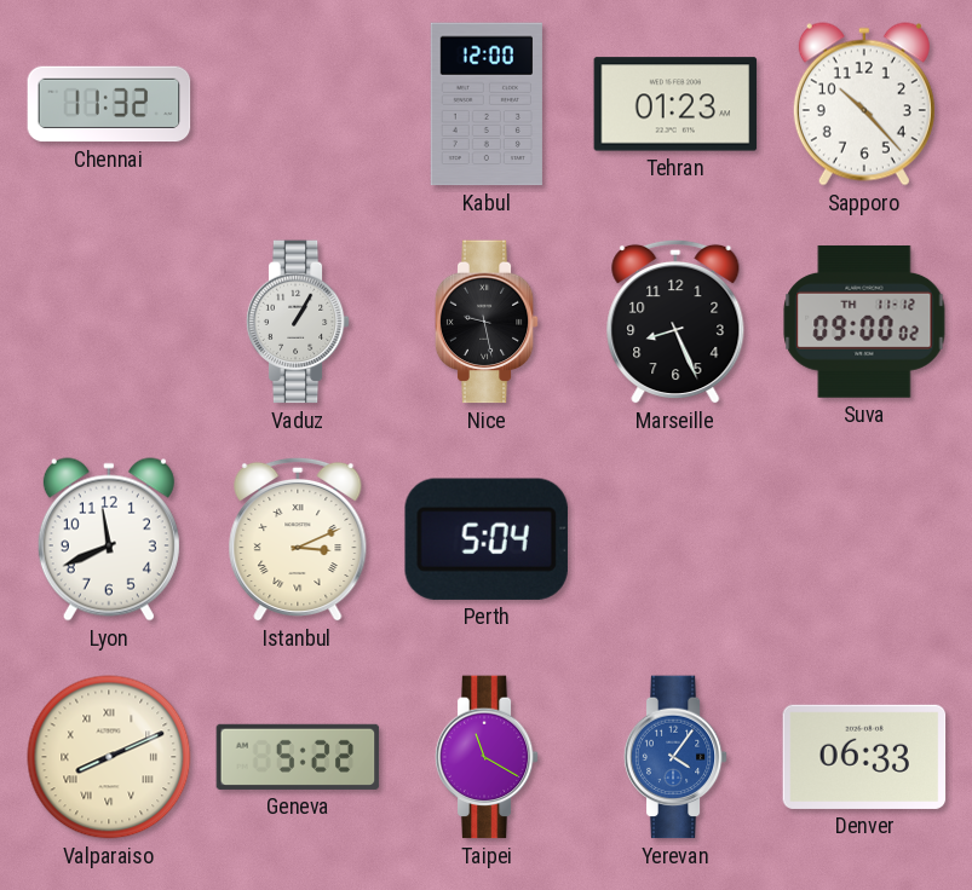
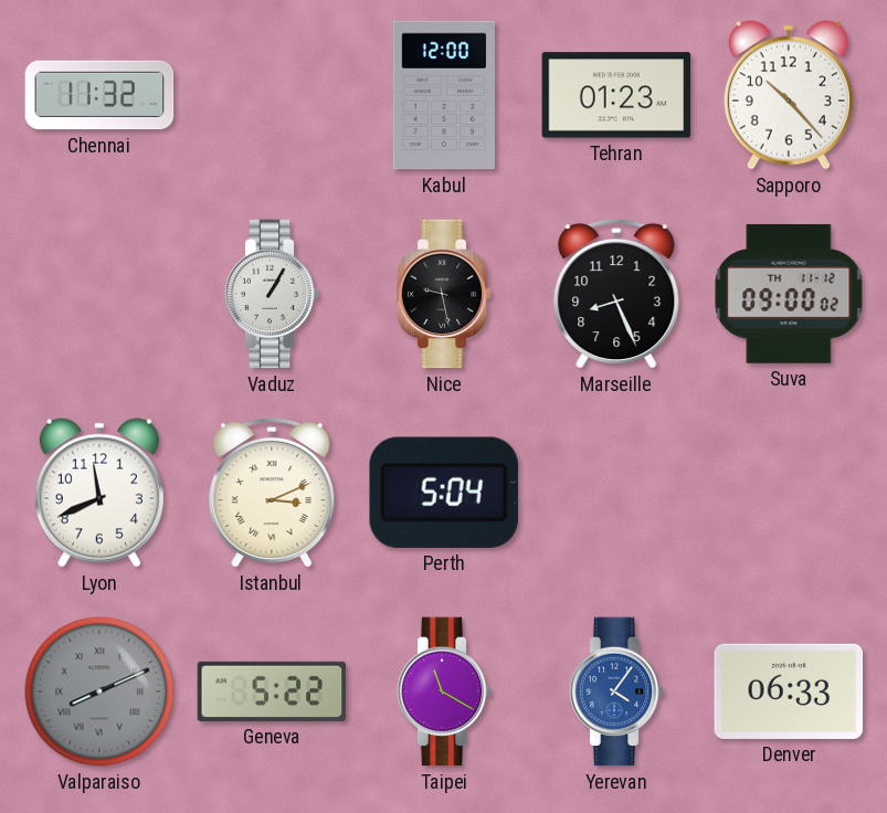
Valparaiso dial: cream -> grey (99, 691)
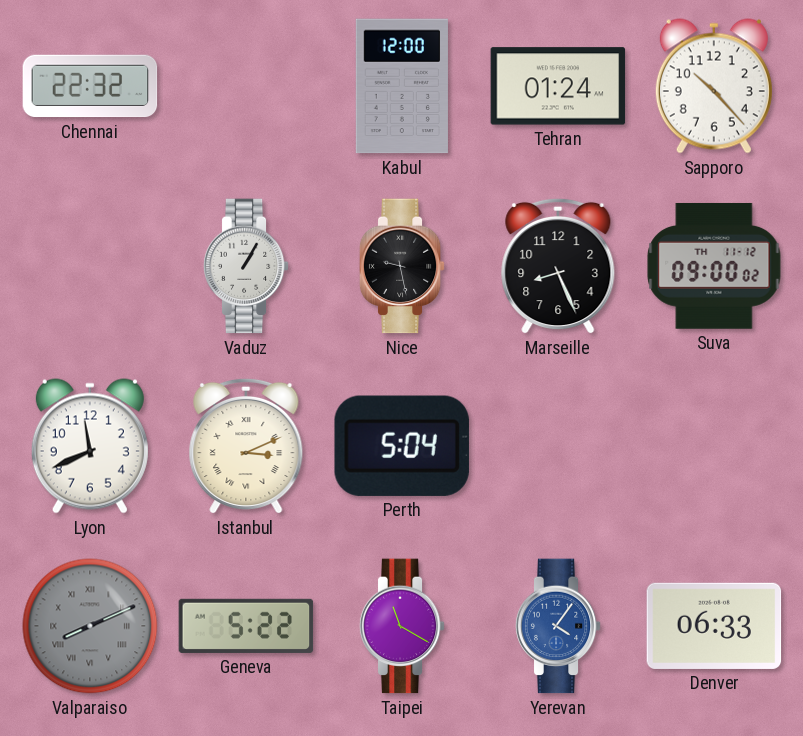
Chennai: 11:32 -> 22:32 (90, 86)
Tehran: 01:23 -> 01:24 (558, 86)
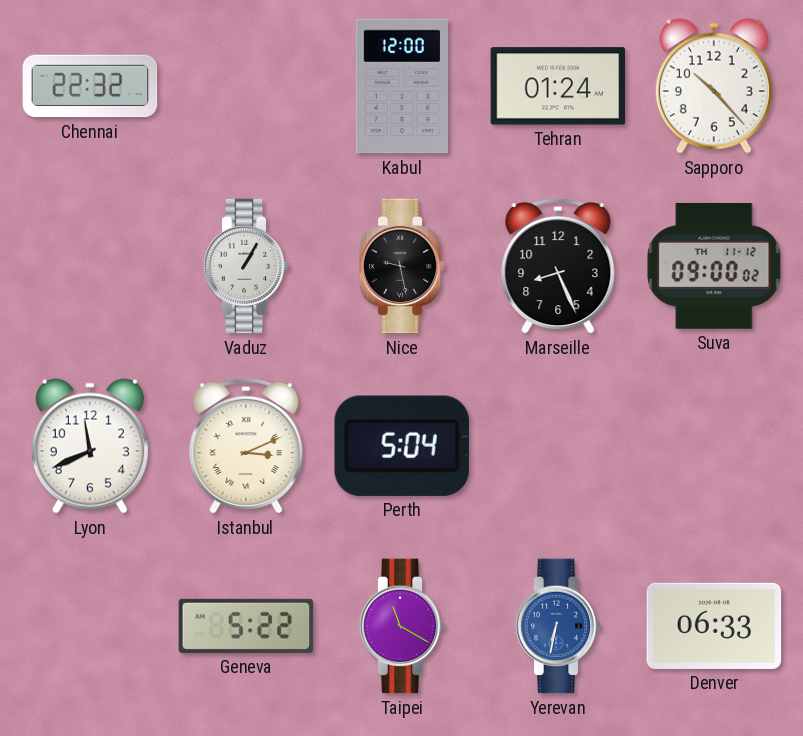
Valparaiso: 8:11 -> none (90, 626)
Yerevan: 4:06 -> 6:32 (558, 626)
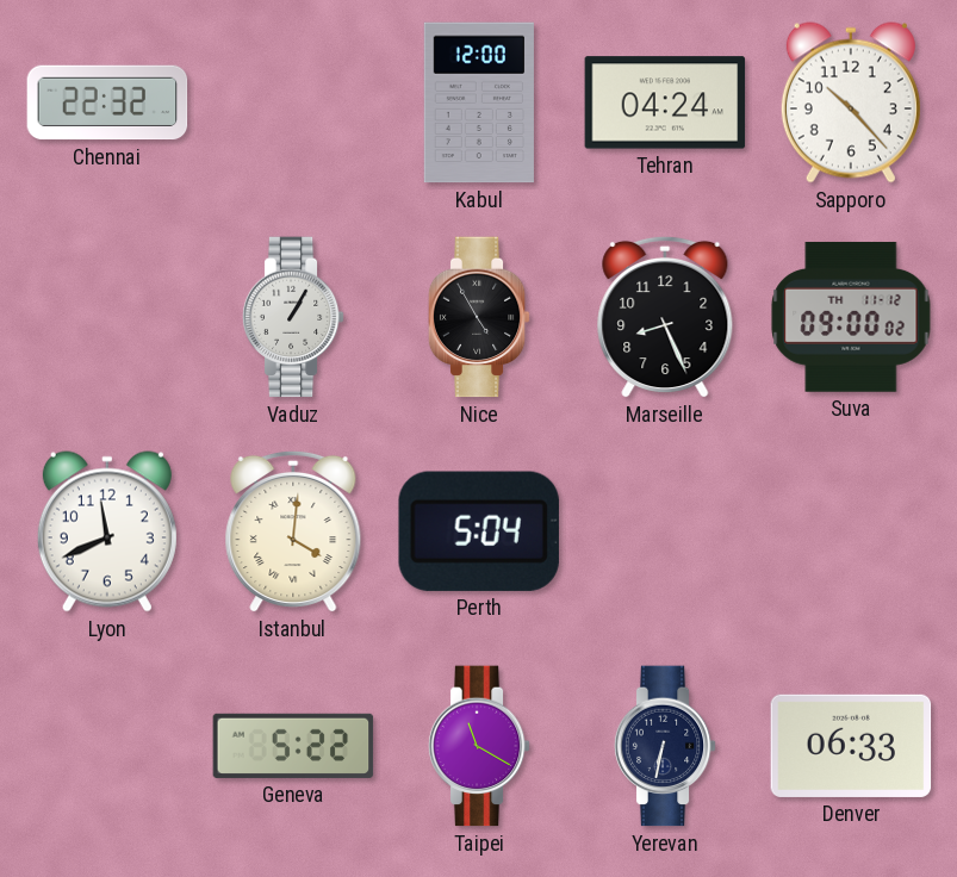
Tehran: 01:24 -> 04:24 (665, 102)
Nice: 9:28 -> 4:55 (479, 317)
Istanbul: 3:11 -> 4:01 (293, 531)
Yerevan dial: blue -> navy (665, 746)
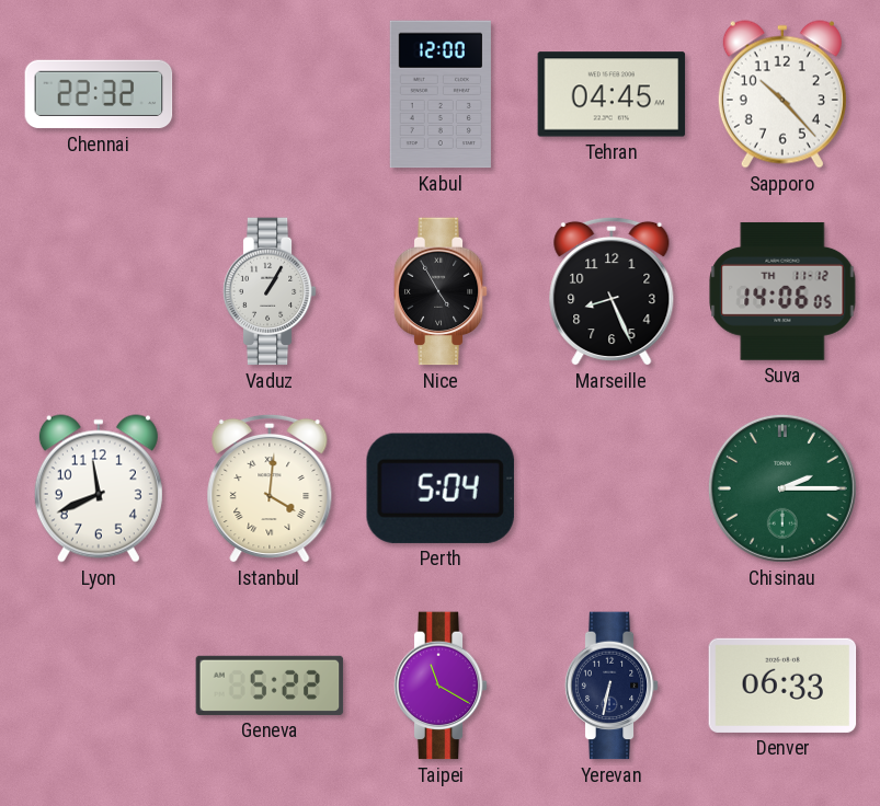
Tehran: 04:24 -> 04:45 (612, 94)
Suva: 09:00 -> 14:06 (782, 291)
Chisinau: none -> 2:15 (782, 488)
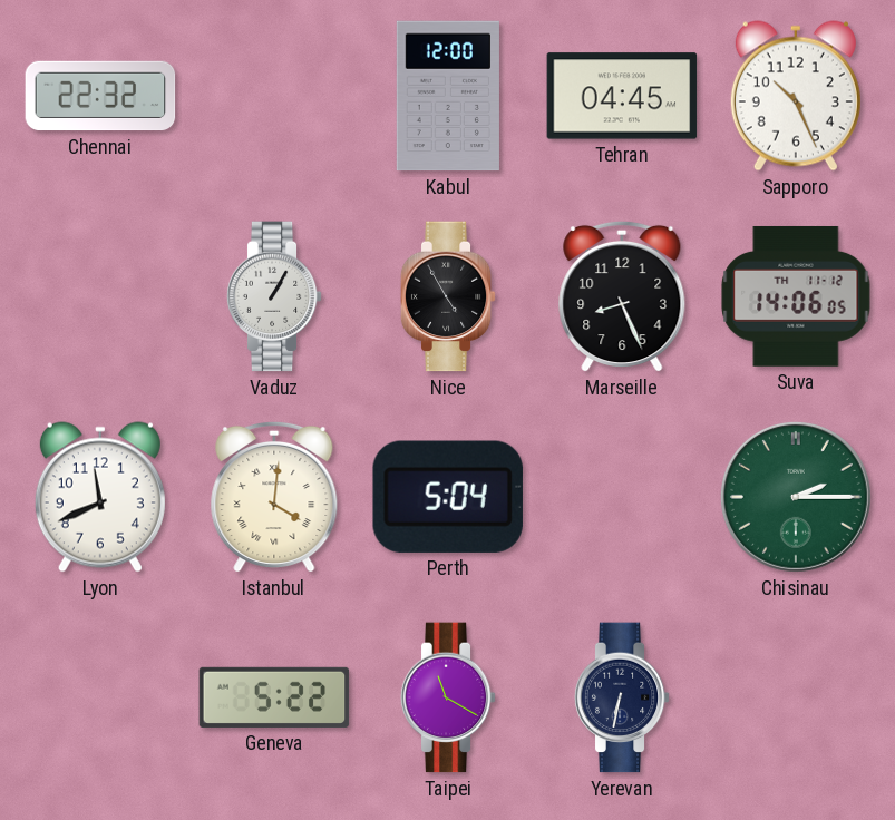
Sapporo: 10:23 -> 10:26 (796, 96)
Denver: 06:33 -> none (782, 686)
